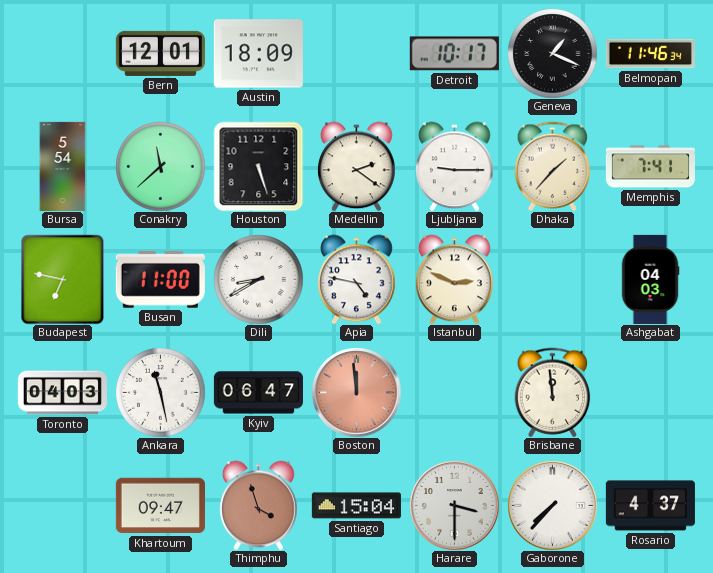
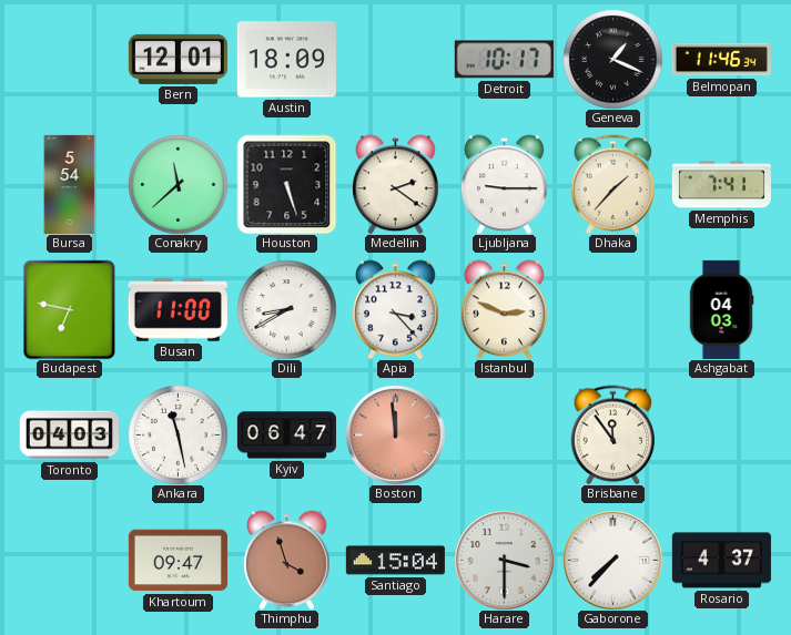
Apia: 4:47 -> 3:23 (396, 309)
Brisbane: 11:59 -> 11:54 (613, 434)
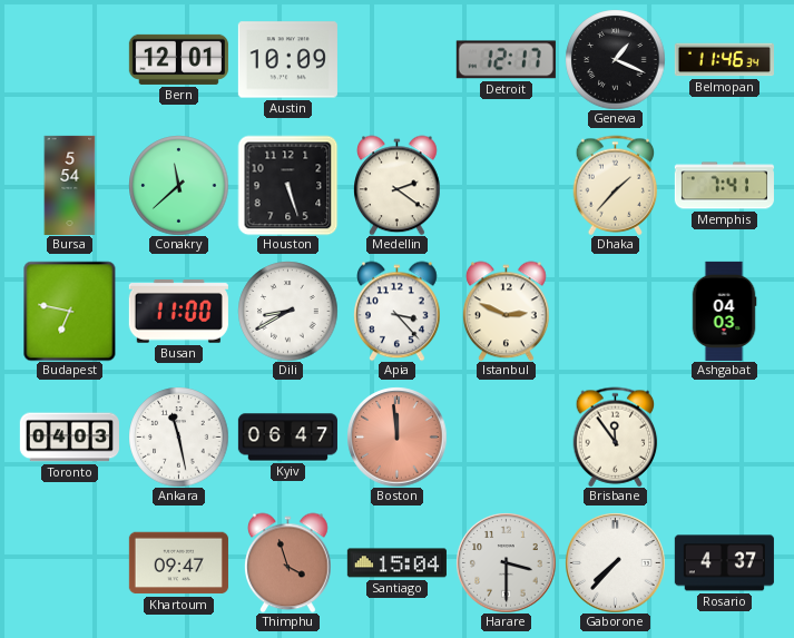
Austin: 18:09 -> 10:09 (287, 60)
Detroit: 10:17 -> 12:17 (506, 60)
Ljubljana: 9:15 -> none (505, 184)
